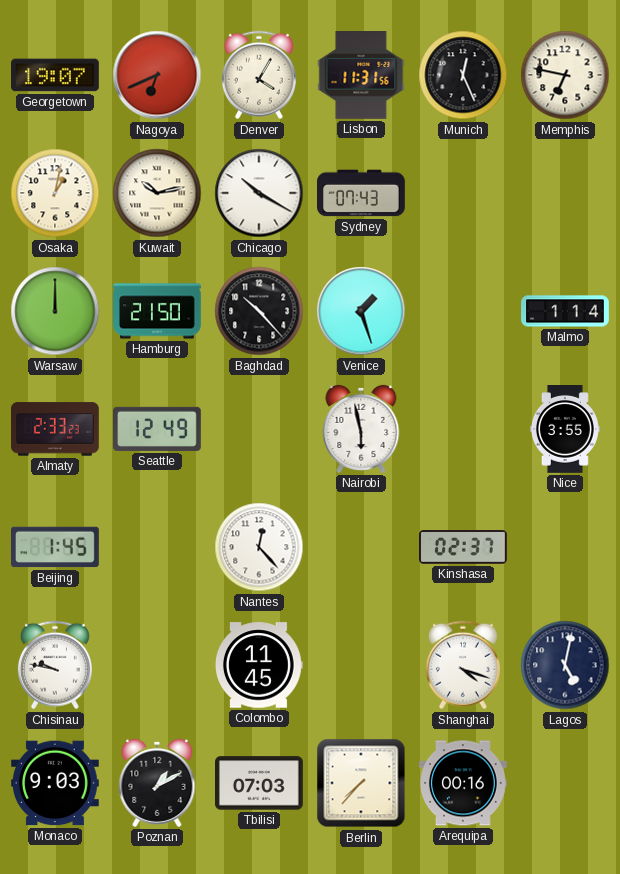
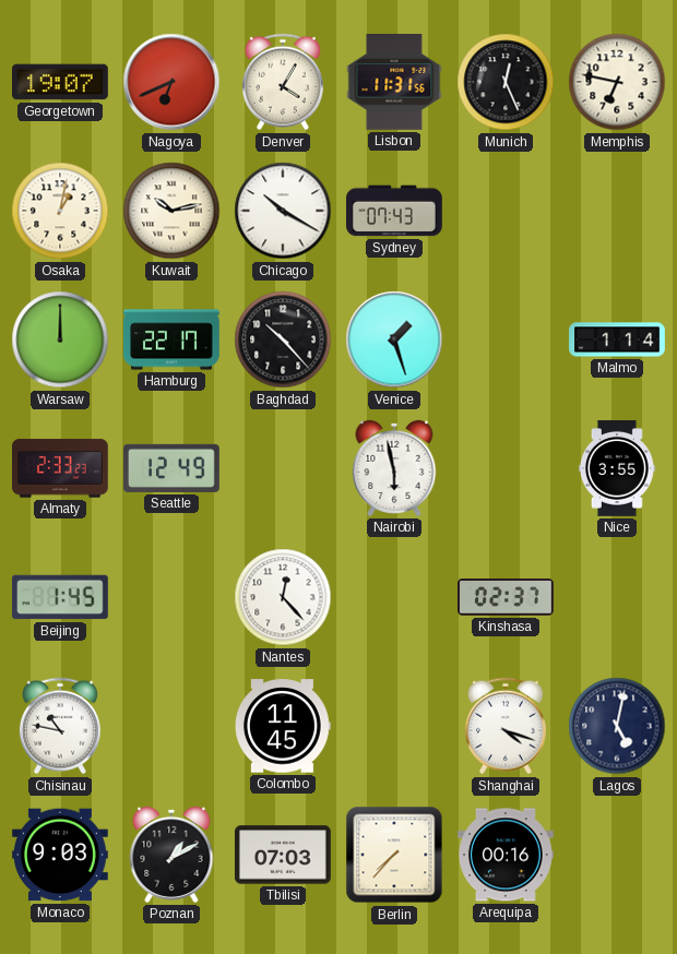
Hamburg: 21:50 -> 22:17 (173, 339)
Chisinau: 9:47 -> 10:47 (60, 726)
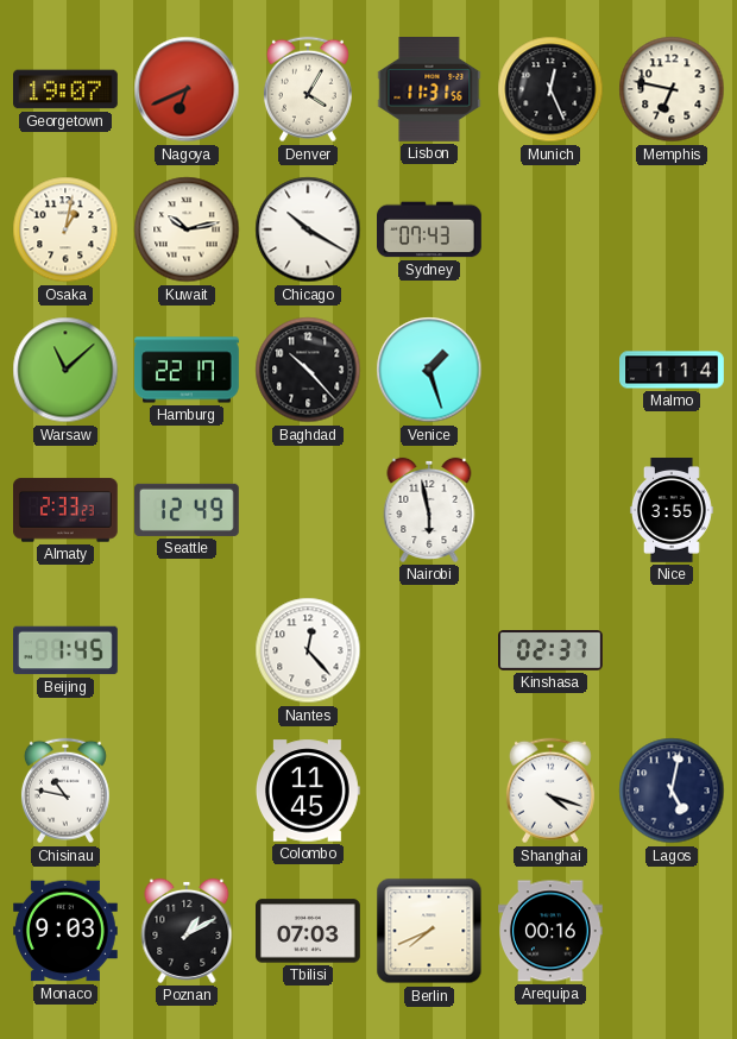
Warsaw: 12:00 -> 11:08 (65, 370)
Berlin: 7:37 -> 7:41 (429, 931)
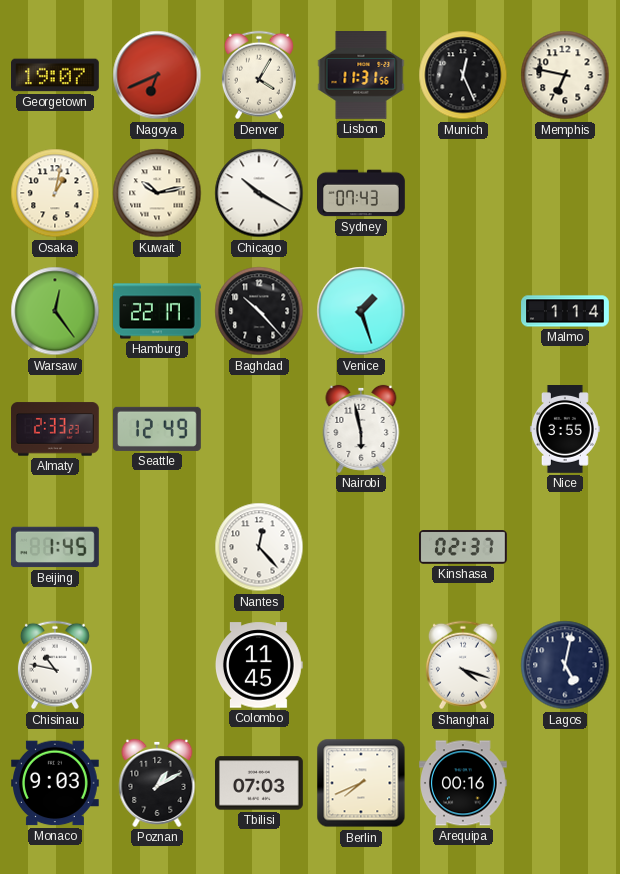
Warsaw: 11:08 -> 12:24 (55, 311)
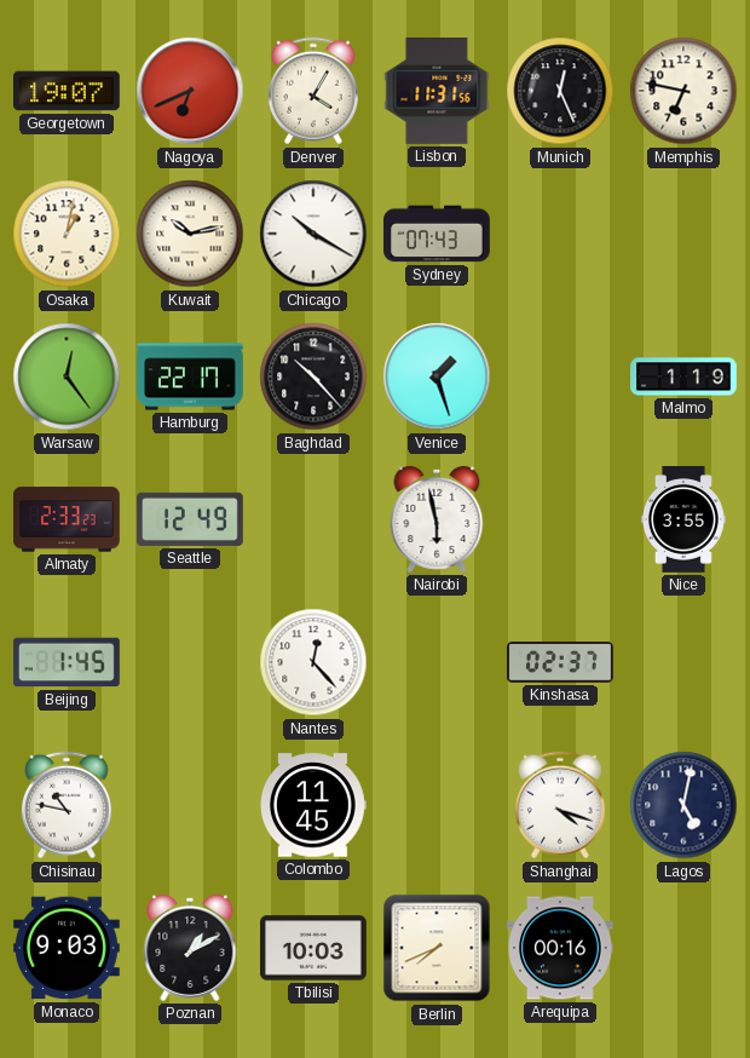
Malmo: 1:14 -> 1:19 (683, 376)
Tbilisi: 07:03 -> 10:03 (315, 948)
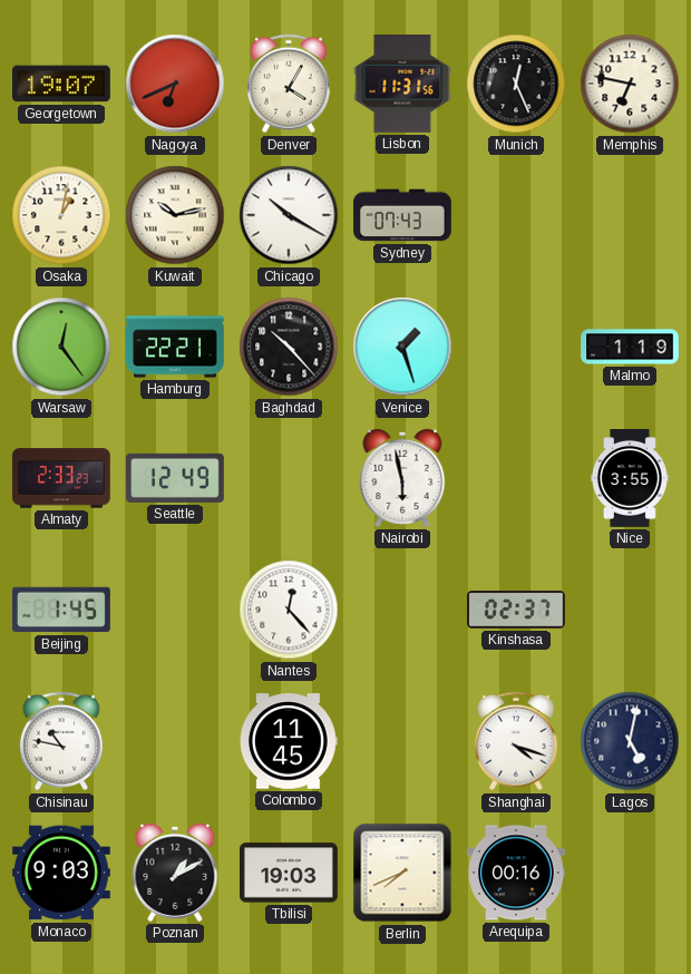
Hamburg: 22:17 -> 22:21 (176, 347)
Tbilisi: 10:03 -> 19:03 (290, 873)
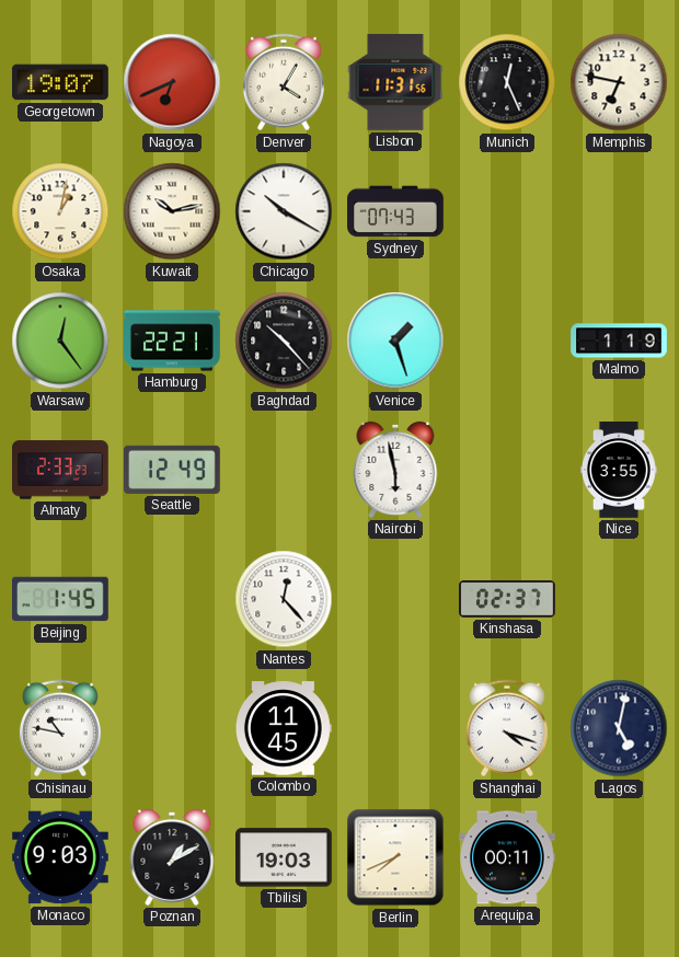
Arequipa: 00:16 -> 00:11 (508, 857)
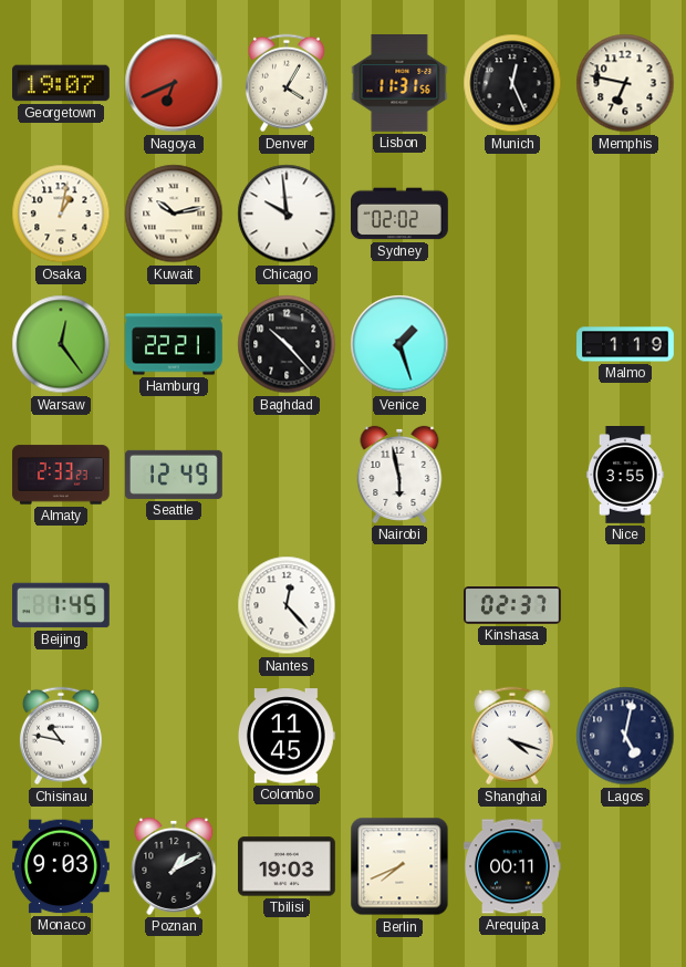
Chicago: 10:20 -> 9:59 (287, 214)
Sydney: 07:43 -> 02:02 (401, 214)
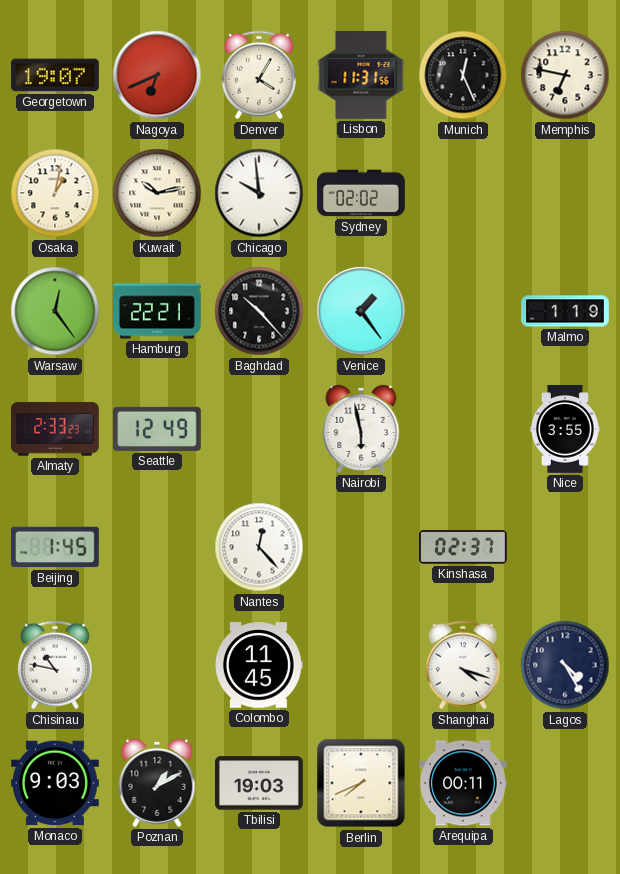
Venice: 1:27 -> 1:24 (361, 311)
Lagos: 5:02 -> 4:25 (565, 665)
